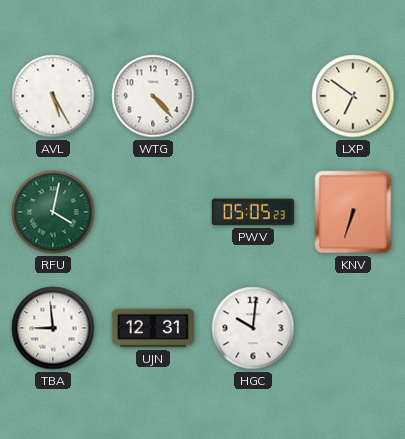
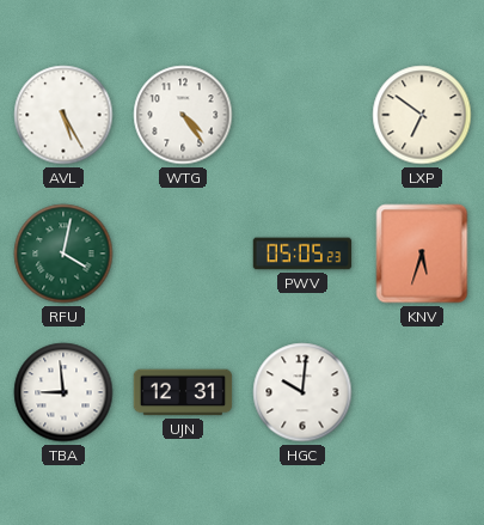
WTG: 4:23 -> 4:24 (183, 115)
KNV: 6:33 -> 5:33 (422, 254)
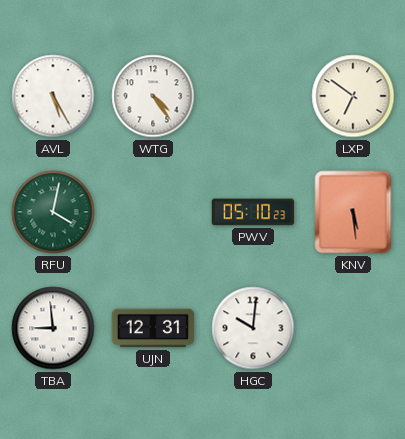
PWV: 05:05 -> 05:10 (253, 212)
KNV: 5:33 -> 5:29 (353, 212)
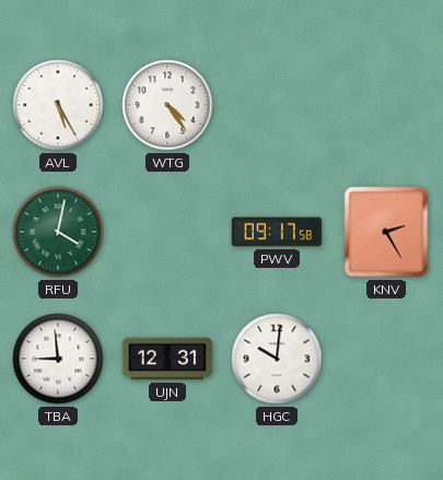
LXP: 6:51 -> none (353, 96)
PWV: 05:10 -> 09:17 (277, 232)
KNV: 5:29 -> 2:25 (386, 232)
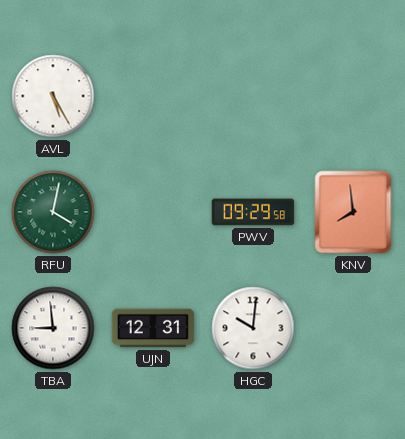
WTG: 4:24 -> none (167, 105)
PWV: 09:17 -> 09:29 (253, 212)
KNV: 2:25 -> 7:59 (353, 212)
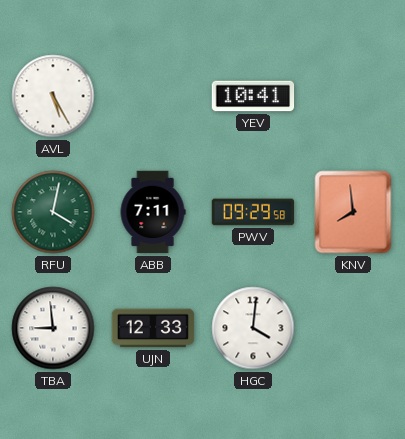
YEV: none -> 10:41 (253, 96)
ABB: none -> 7:11 (153, 212)
UJN: 12:31 -> 12:33 (153, 328)
HGC: 10:01 -> 4:01 (253, 328)
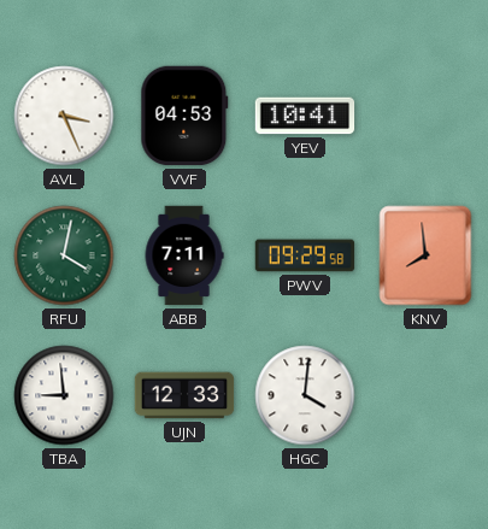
AVL: 5:25 -> 3:26 (64, 116)
VVF: none -> 04:53 (184, 116)
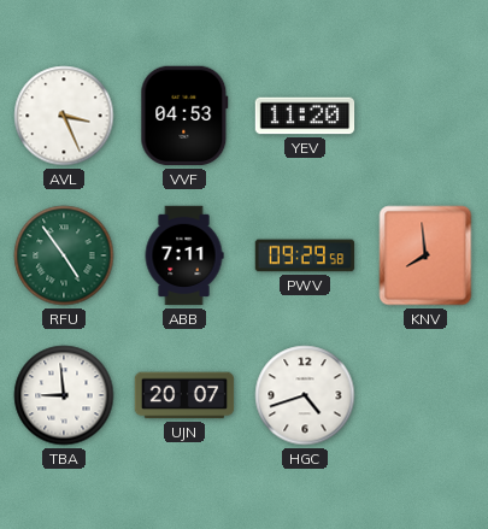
YEV: 10:41 -> 11:20 (305, 116)
RFU: 4:02 -> 4:54 (64, 255)
UJN: 12:33 -> 20:07 (184, 395)
HGC: 4:01 -> 4:42 (305, 395)
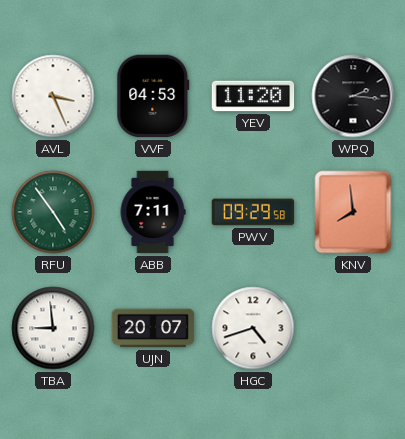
WPQ: none -> 2:16 (353, 96)
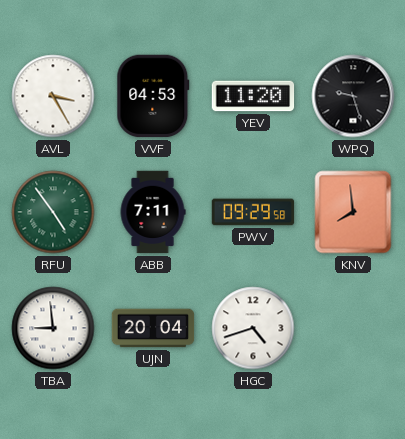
AVL: 3:26 -> 3:25 (53, 96)
WPQ: 2:16 -> 9:27 (353, 96)
UJN: 20:07 -> 20:04 (153, 328)
